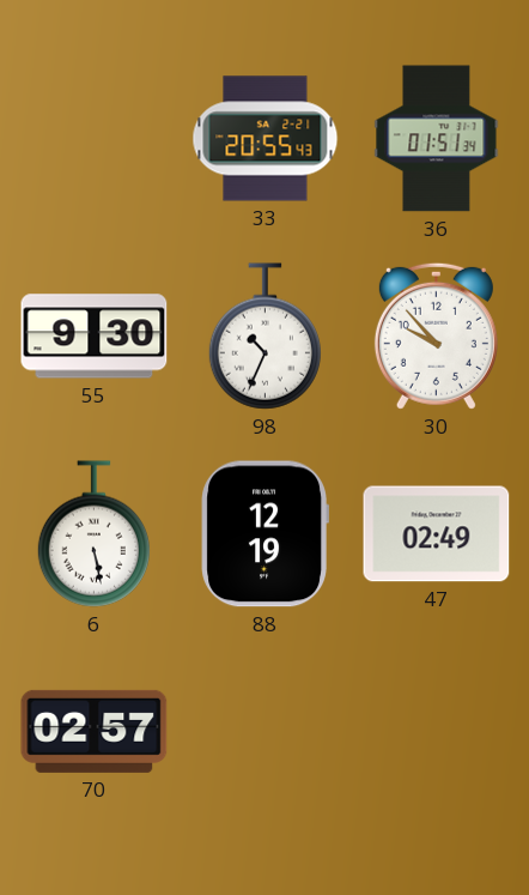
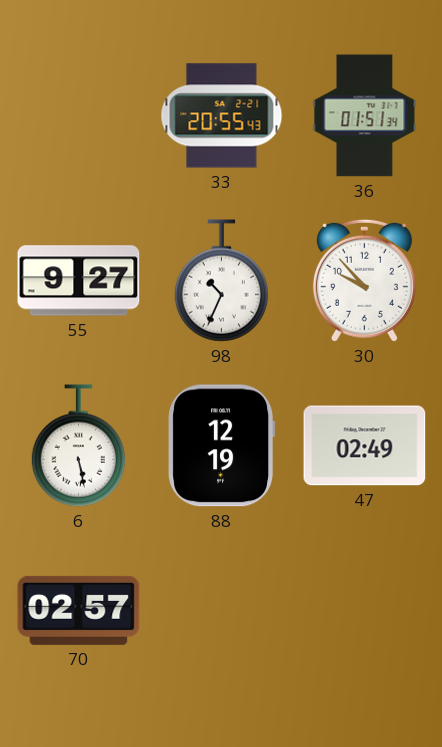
55: 9:30 -> 9:27 (79, 281)
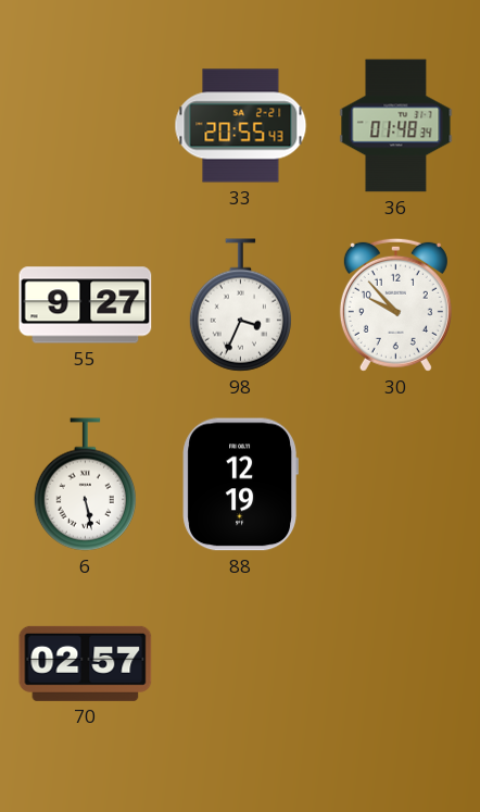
36: 01:51 -> 01:48 (396, 126)
98: 10:34 -> 3:34 (240, 305)
47: 02:49 -> none (365, 446)
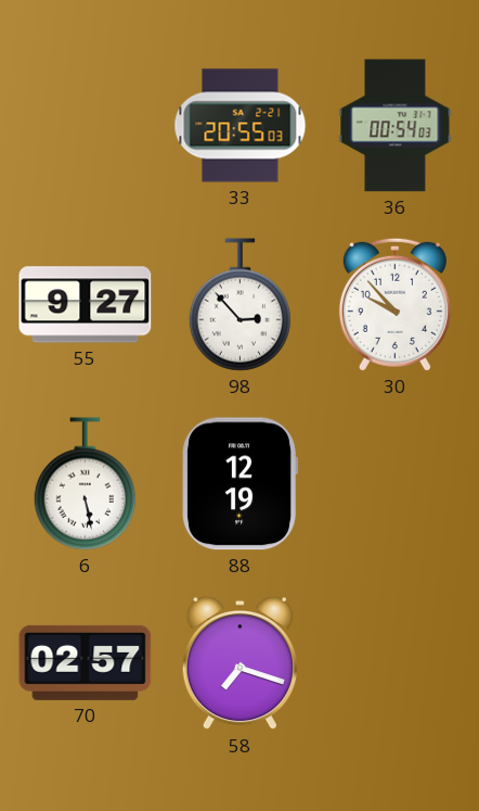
33: 20:55:43 -> 20:55:03 (241, 126)
36: 01:48 -> 00:54 (396, 126)
98: 3:34 -> 2:53 (239, 305)
58: none -> 7:18 (239, 663)
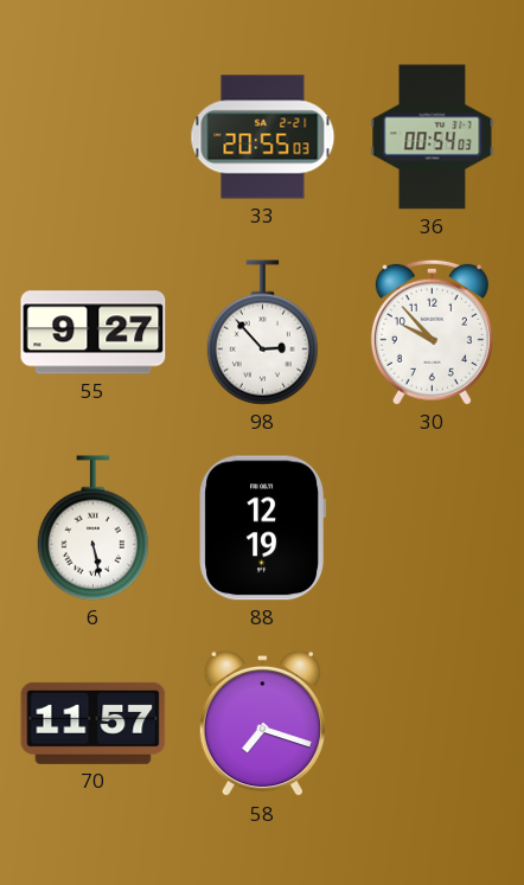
70: 02:57 -> 11:57 (94, 723)
